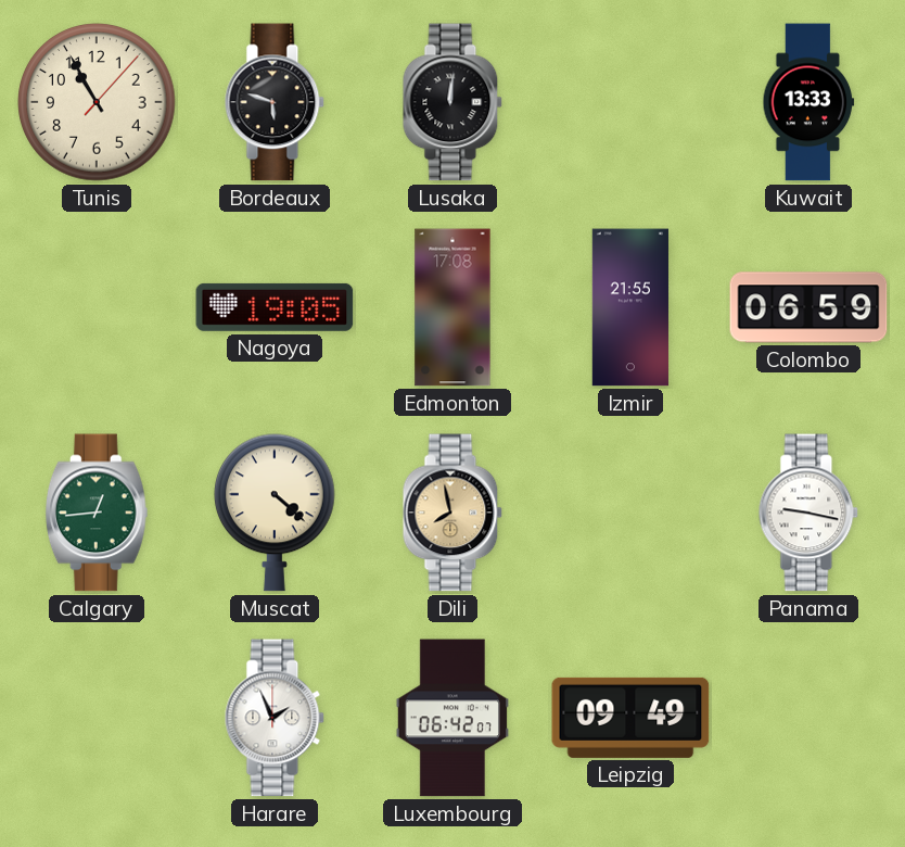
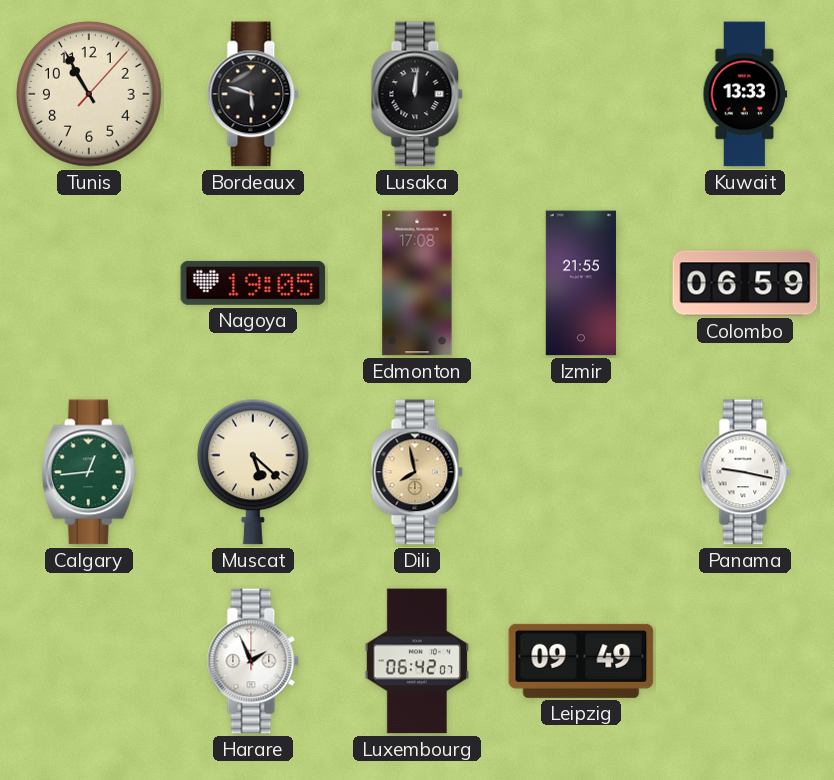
Muscat: 4:22 -> 5:22 (254, 472)
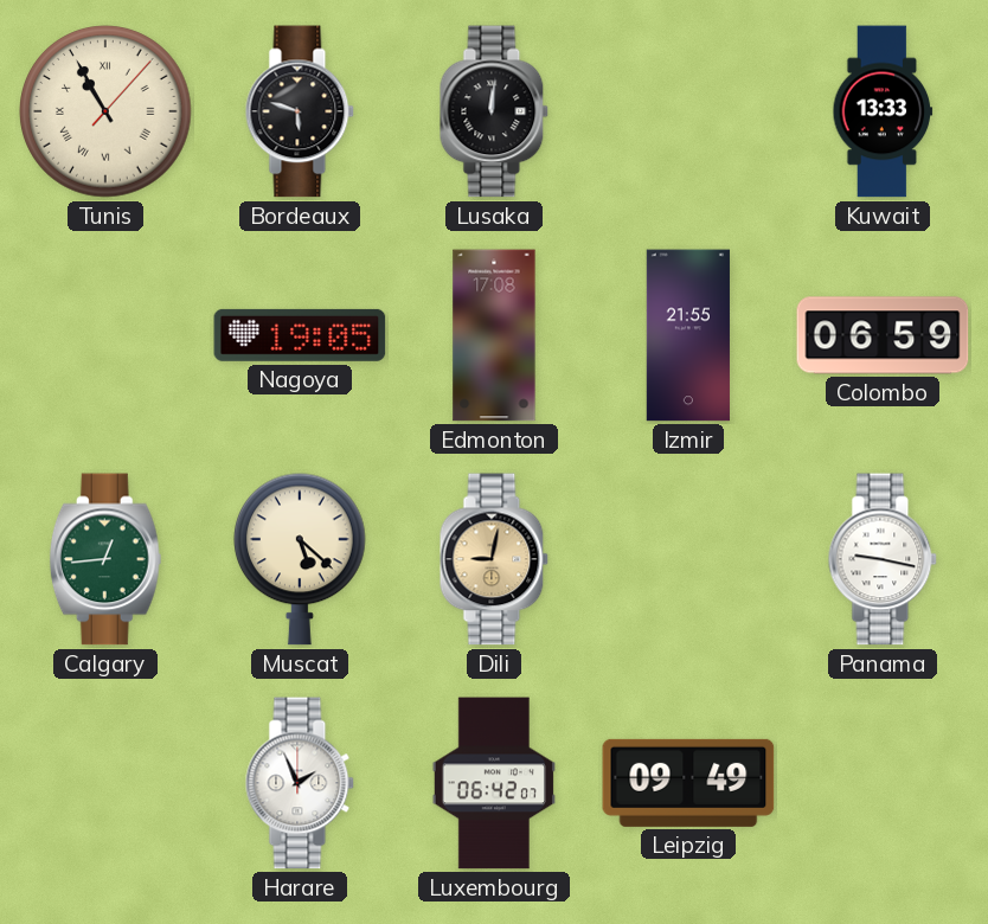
Tunis numerals: Arabic -> Roman (105, 111)
Dili: 7:58 -> 9:02 (494, 559)
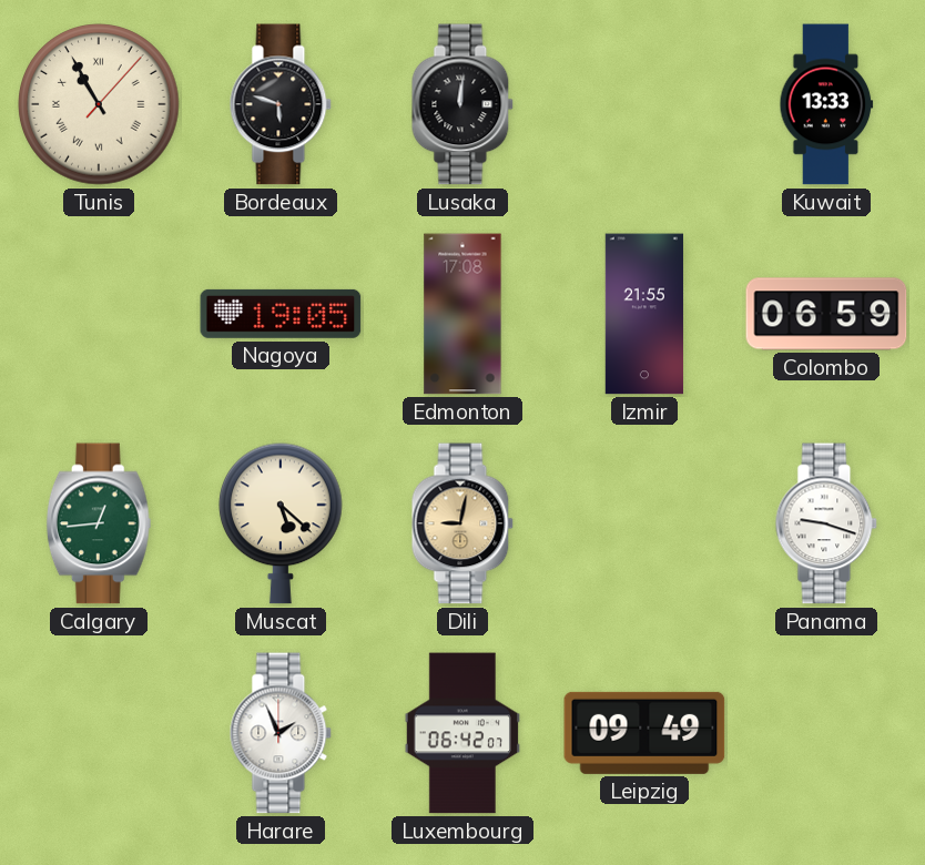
Panama: 9:17 -> 9:18 (826, 523)
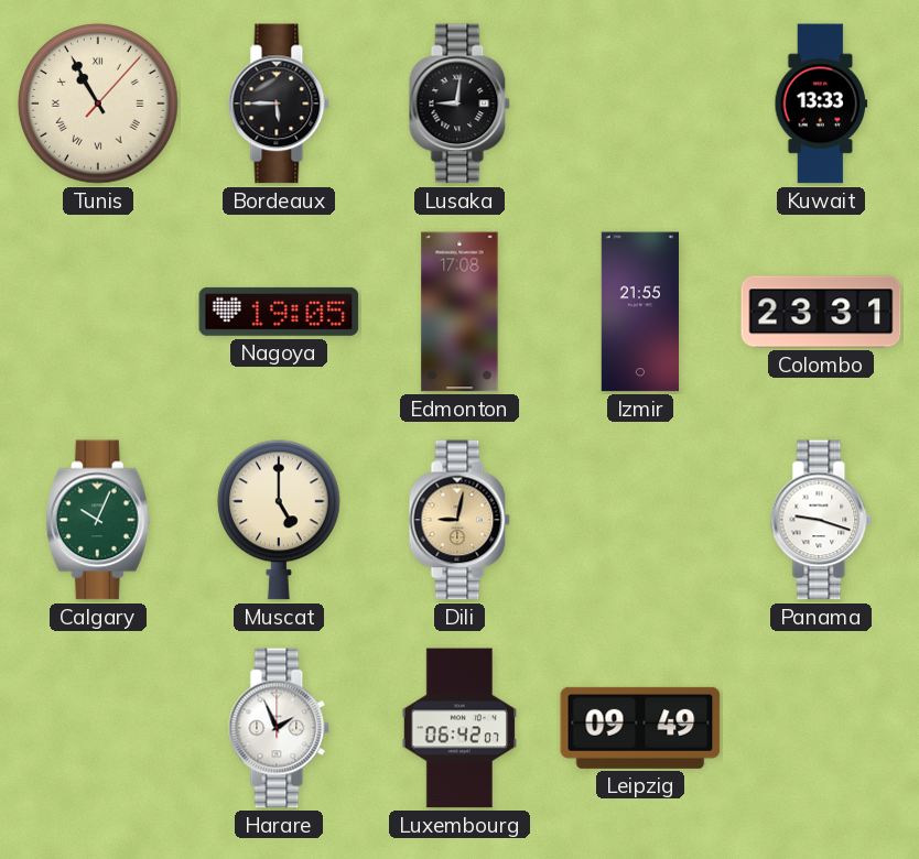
Bordeaux: 5:48 -> 5:45 (279, 104)
Lusaka: 12:01 -> 9:01 (459, 104)
Colombo: 06:59 -> 23:31 (821, 312)
Calgary: 12:44 -> 10:04 (98, 520)
Muscat: 5:22 -> 5:00 (280, 520)
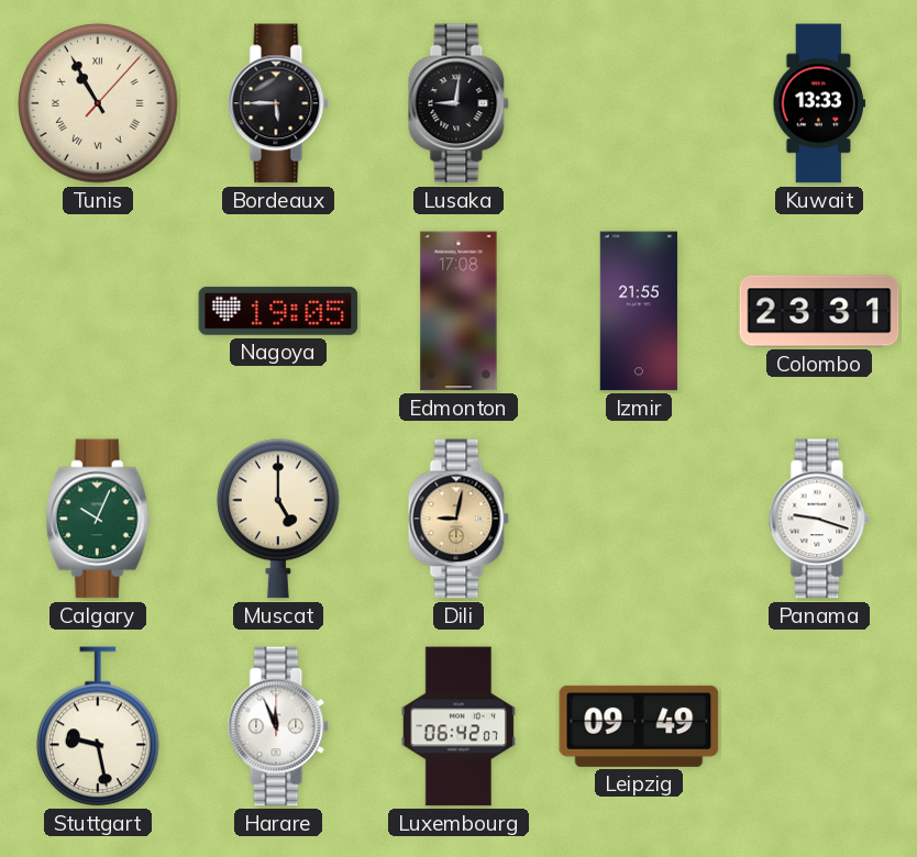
Stuttgart: none -> 9:28 (99, 726)
Harare: 1:56 -> 11:56 (278, 726)
